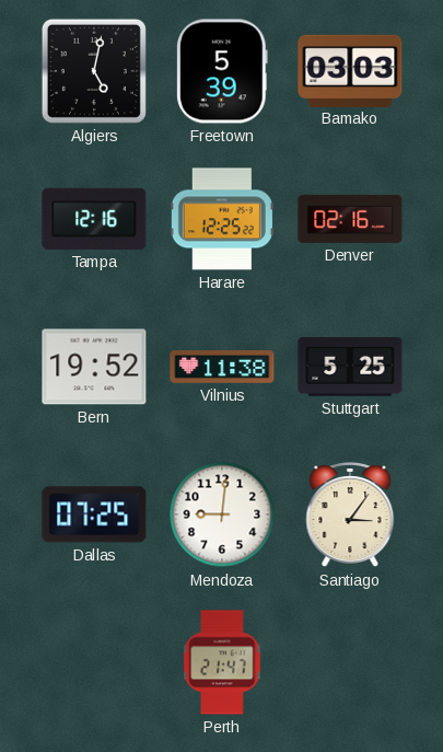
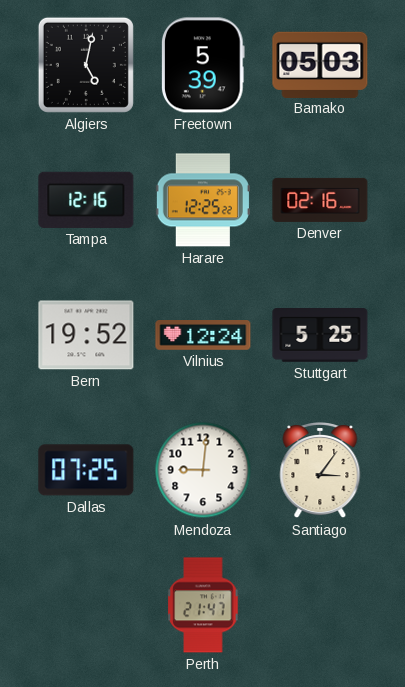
Bamako: 03:03 -> 05:03 (320, 64)
Vilnius: 11:38 -> 12:24 (203, 336)
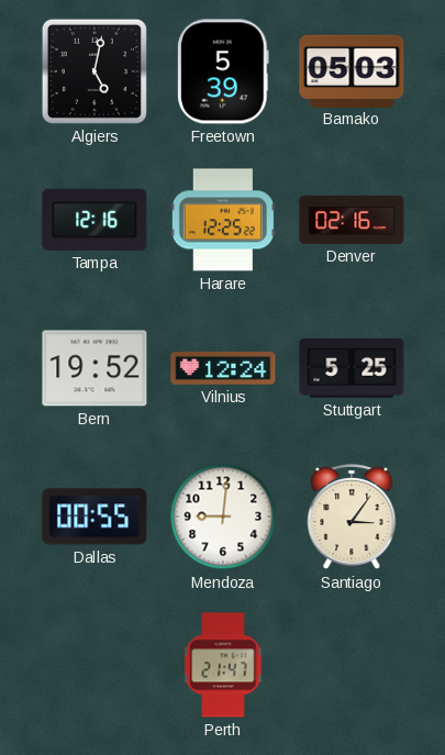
Dallas: 07:25 -> 00:55 (94, 517)
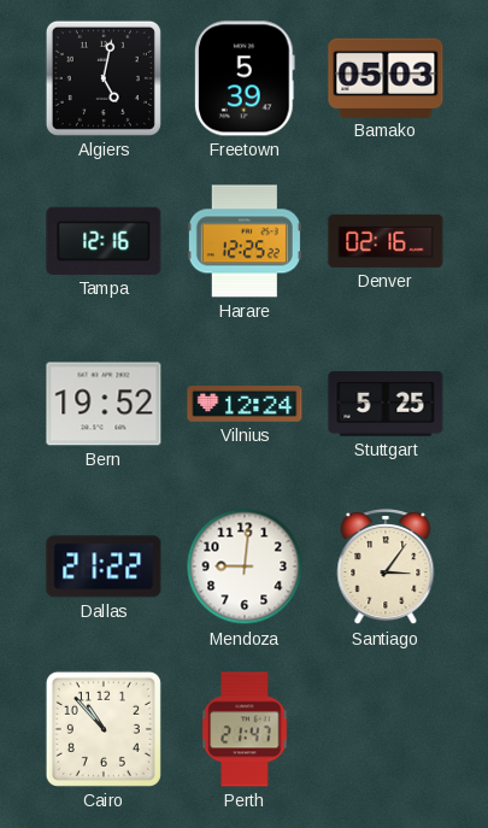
Dallas: 00:55 -> 21:22 (104, 566)
Cairo: none -> 10:53 (104, 729)
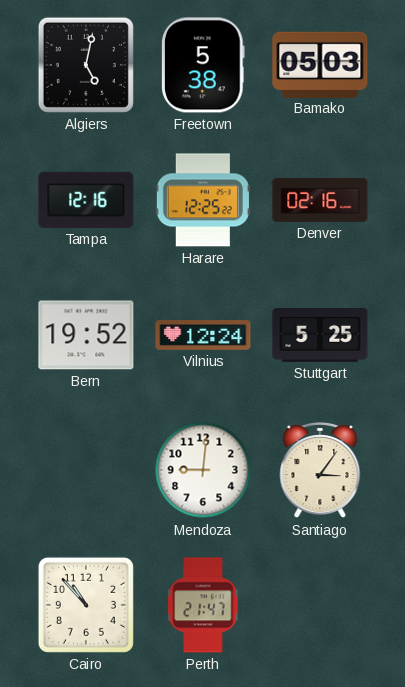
Freetown: 5:39 -> 5:38 (203, 65)
Dallas: 21:22 -> none (104, 566)
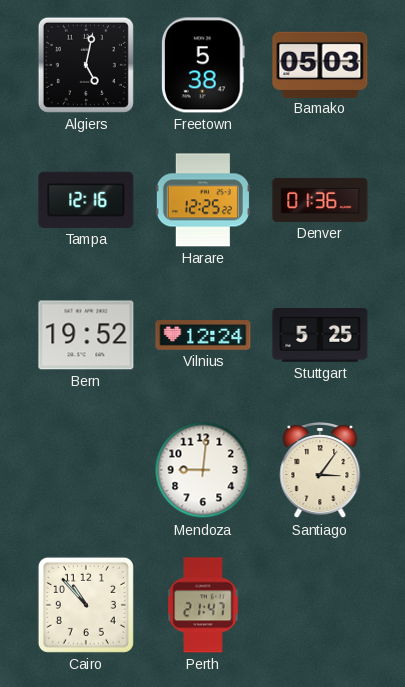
Denver: 02:16 -> 01:36 (320, 200)
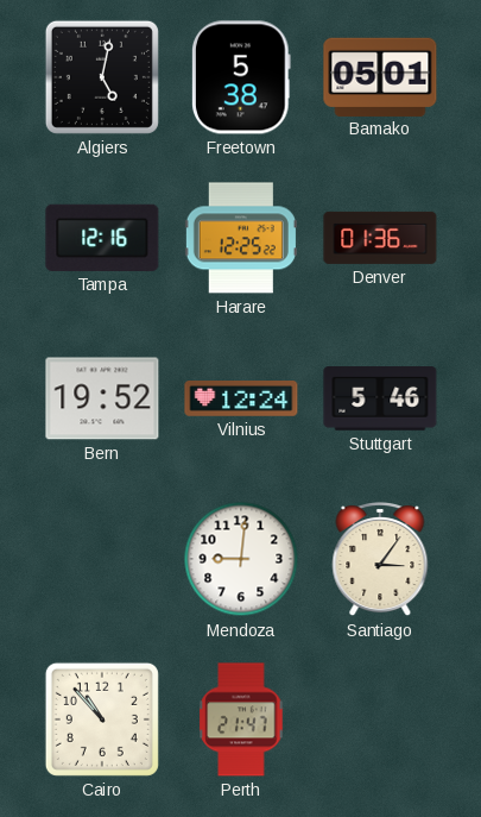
Bamako: 05:03 -> 05:01 (380, 76)
Stuttgart: 5:25 -> 5:46 (380, 400)
